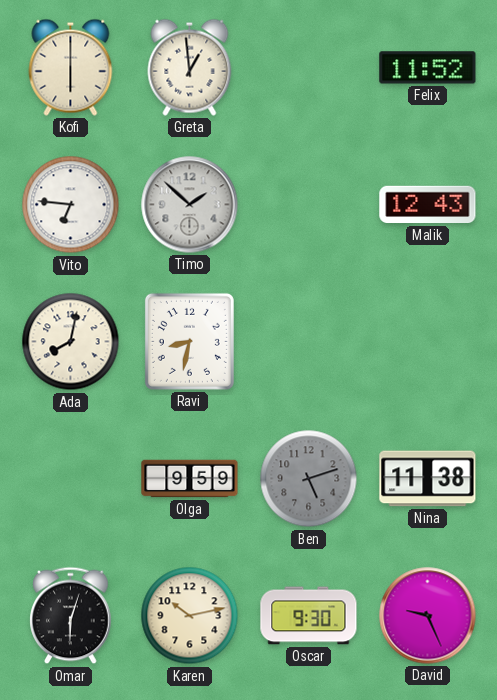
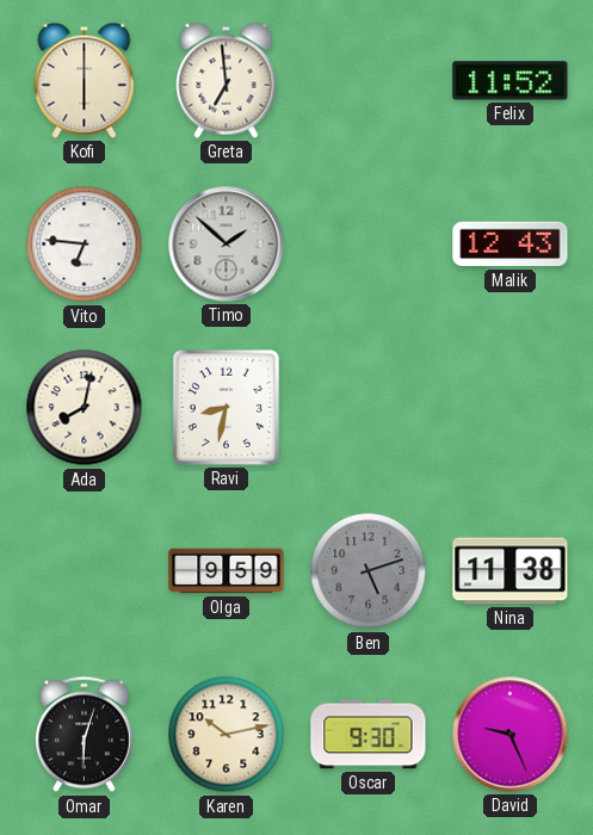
Greta: 12:59 -> 6:59 (227, 80)
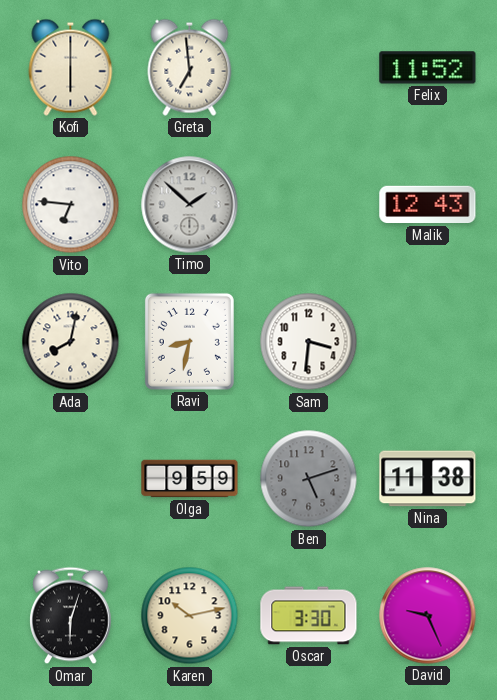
Sam: none -> 3:31 (309, 342)
Oscar: 9:30 -> 3:30 (309, 616)
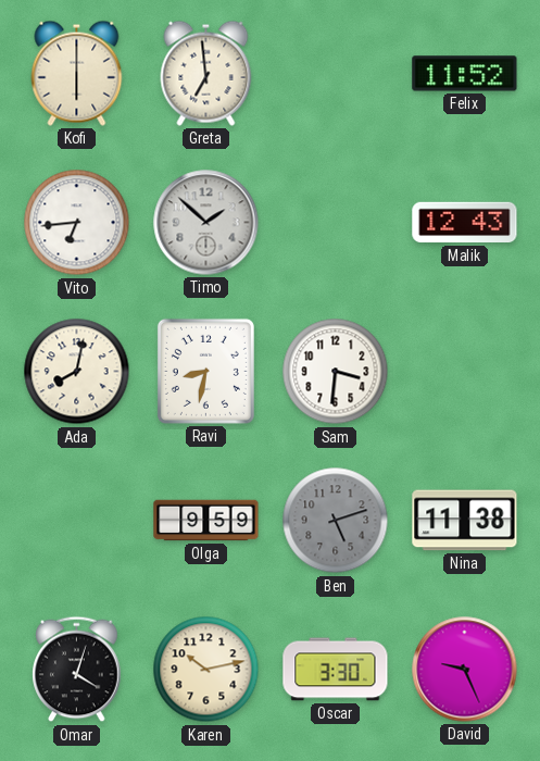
Vito: 6:46 -> 6:44 (77, 223)
Omar: 6:03 -> 4:03 (77, 670)
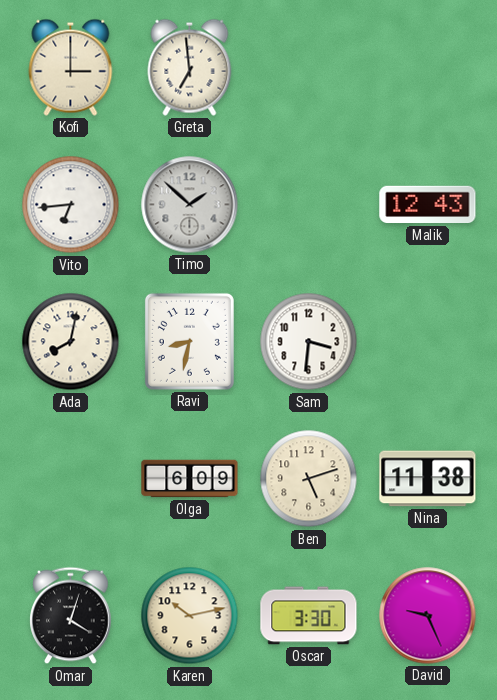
Kofi: 6:00 -> 3:00 (71, 67)
Felix: 11:52 -> none (465, 74)
Olga: 9:59 -> 6:09 (190, 479)
Ben dial: grey -> cream (309, 479)
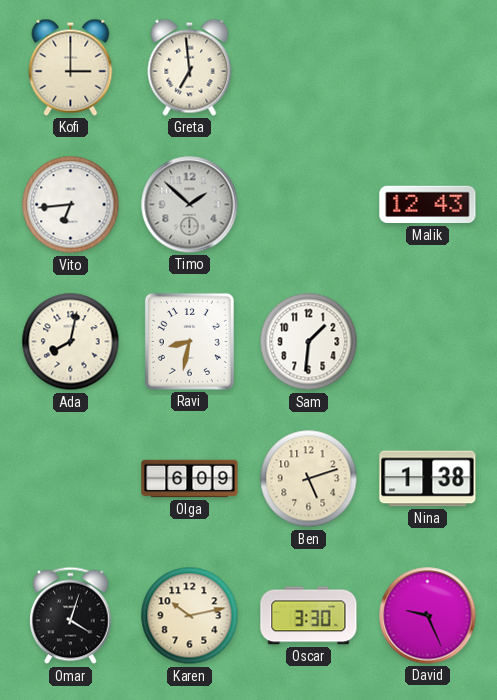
Sam: 3:31 -> 1:31 (309, 342)
Nina: 11:38 -> 1:38 (428, 479)
